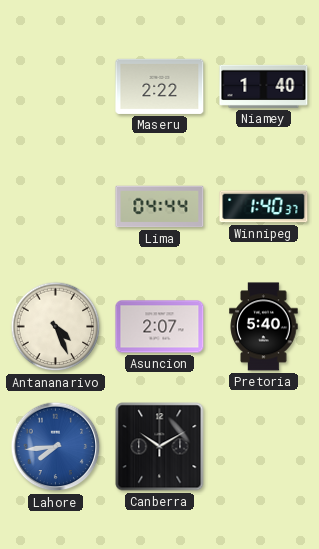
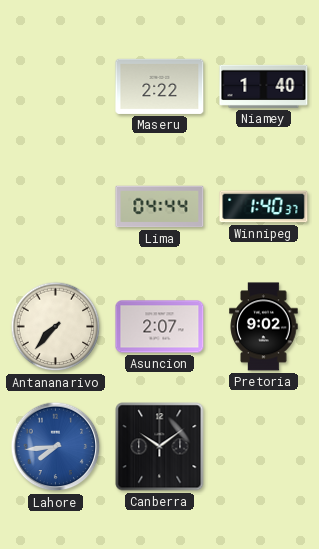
Antananarivo: 4:26 -> 7:37 (56, 327)
Pretoria: 5:40 -> 9:02 (264, 327)
Canberra: 10:10 -> 10:09 (160, 447)
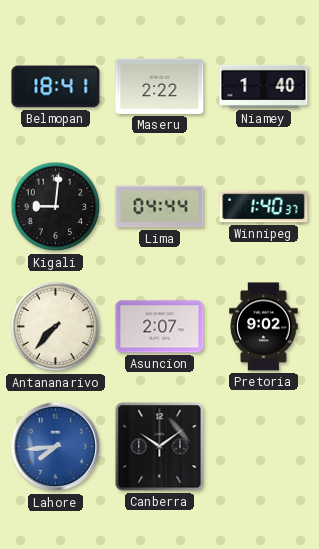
Belmopan: none -> 18:41 (56, 87)
Kigali: none -> 9:01 (56, 207)
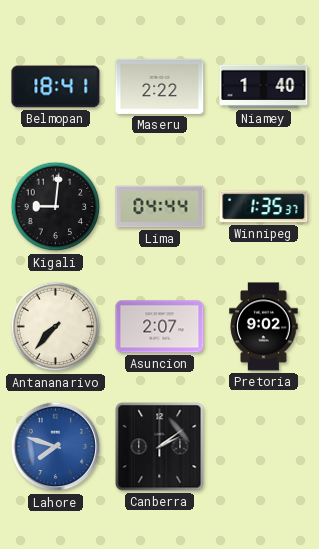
Winnipeg: 1:40 -> 1:35 (264, 207)
Lahore: 7:44 -> 7:48 (56, 447)
Canberra: 10:09 -> 2:09 (160, 447)
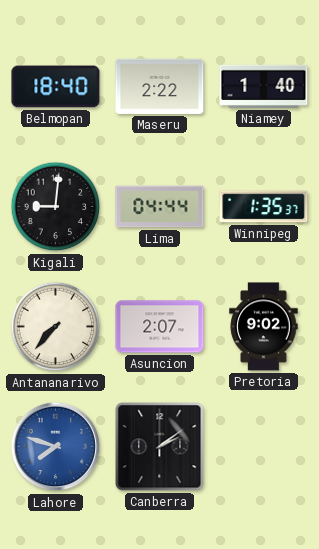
Belmopan: 18:41 -> 18:40 (56, 87)
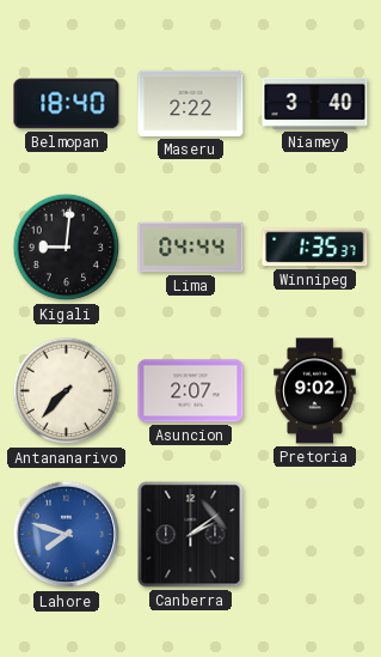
Niamey: 1:40 -> 3:40 (315, 103)
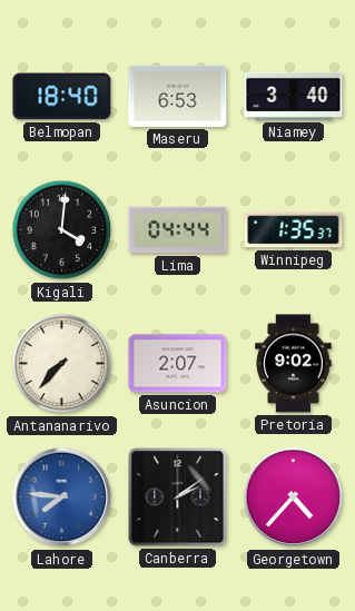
Maseru: 2:22 -> 6:53 (178, 96)
Kigali: 9:01 -> 4:01 (62, 230)
Lahore: 7:48 -> 7:46 (62, 497)
Georgetown: none -> 4:37 (294, 497)
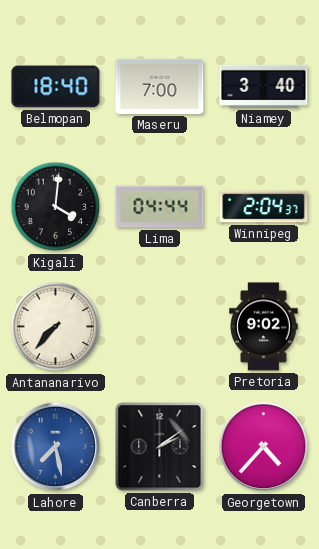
Maseru: 6:53 -> 7:00 (160, 86)
Winnipeg: 1:35 -> 2:04 (264, 207)
Asuncion: 2:07 -> none (178, 364)
Lahore: 7:46 -> 7:28 (56, 447)
